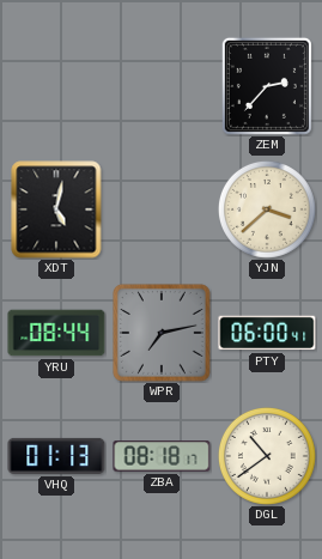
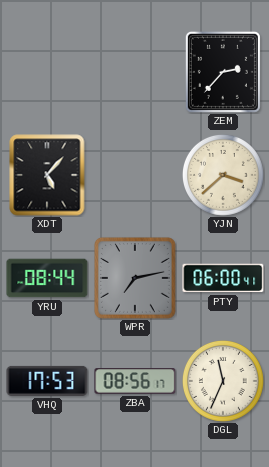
XDT: 5:02 -> 5:07 (47, 175)
VHQ: 01:13 -> 17:53 (47, 381)
ZBA: 08:18 -> 08:56 (135, 381)
DGL: 10:39 -> 11:34 (223, 381)
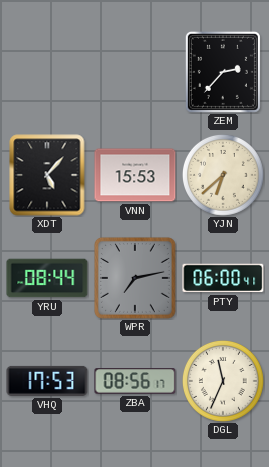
VNN: none -> 15:53 (135, 175)
YJN: 3:38 -> 6:38 (223, 175)
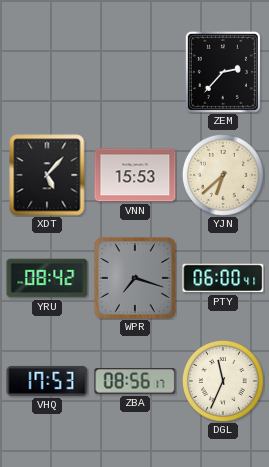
YRU: 08:44 -> 08:42 (47, 278)
WPR: 7:13 -> 7:18 (135, 278)
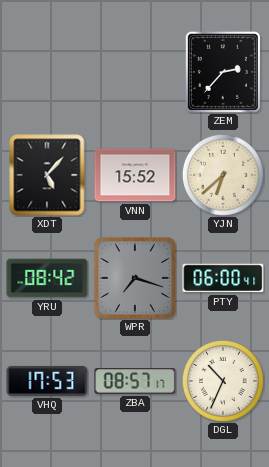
VNN: 15:53 -> 15:52 (135, 175)
ZBA: 08:56 -> 08:57 (135, 381)
DGL: 11:34 -> 10:34 (223, 381)
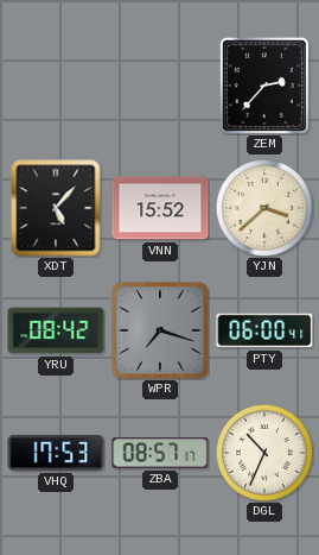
YJN: 6:38 -> 3:38 (264, 208)
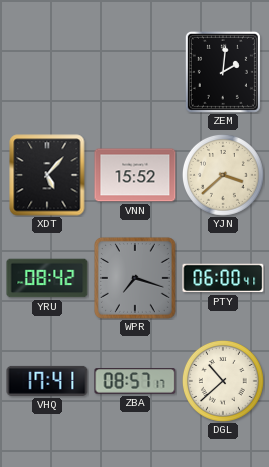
ZEM: 2:37 -> 2:01 (223, 72)
VHQ: 17:53 -> 17:41 (47, 381)
DGL: 10:34 -> 10:38 (223, 381)
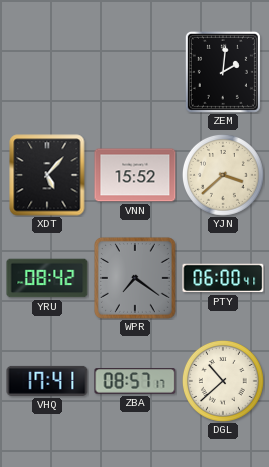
WPR: 7:18 -> 7:21 (135, 278)
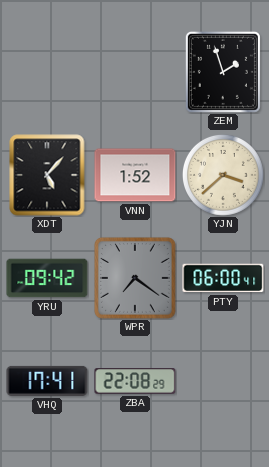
ZEM: 2:01 -> 1:57 (223, 72)
VNN: 15:52 -> 1:52 (135, 175)
YRU: 08:42 -> 09:42 (47, 278)
ZBA: 08:57 -> 22:08 (135, 381)
DGL: 10:38 -> none (223, 381)
